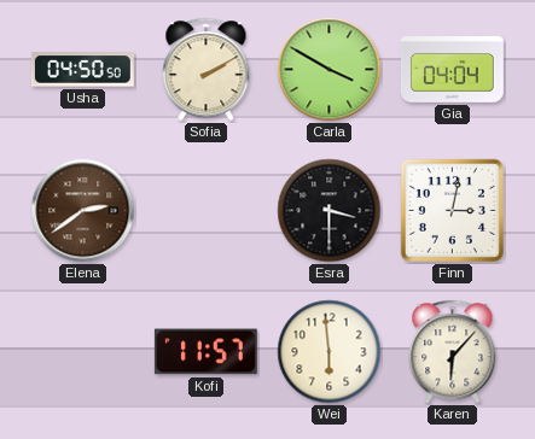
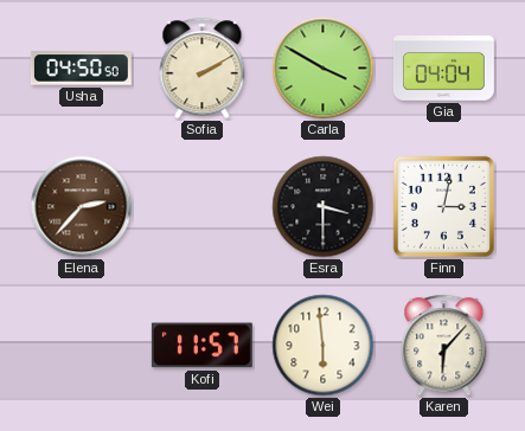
Elena: 2:39 -> 2:37 (82, 207)
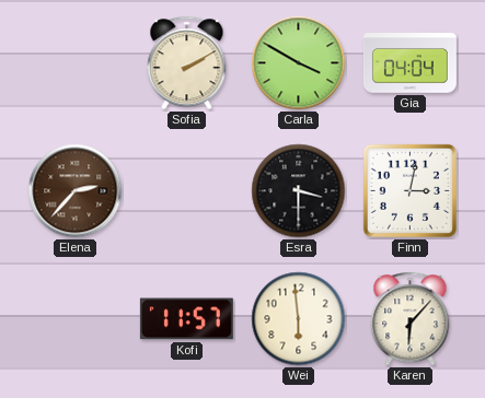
Usha: 04:50 -> none (81, 69)
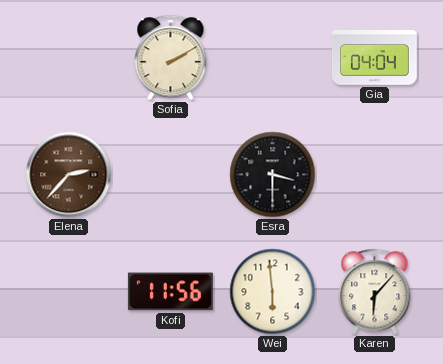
Carla: 3:50 -> none (299, 63)
Finn: 3:02 -> none (409, 190)
Kofi: 11:57 -> 11:56 (170, 292)
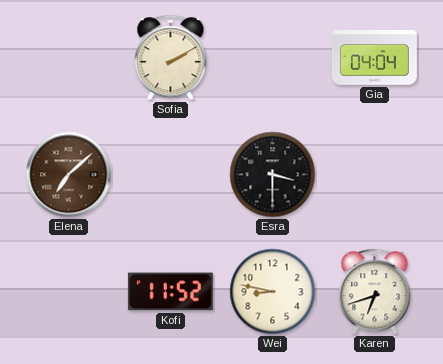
Elena: 2:37 -> 7:08 (69, 175)
Kofi: 11:56 -> 11:52 (170, 292)
Wei: 5:59 -> 8:47 (273, 292)
Karen: 6:07 -> 6:42 (375, 292)
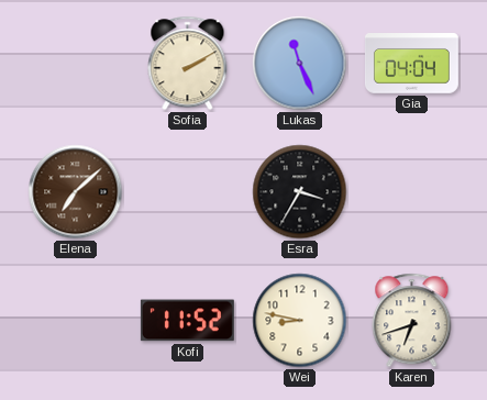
Lukas: none -> 11:26 (300, 64)
Esra: 3:30 -> 3:35 (300, 192)
